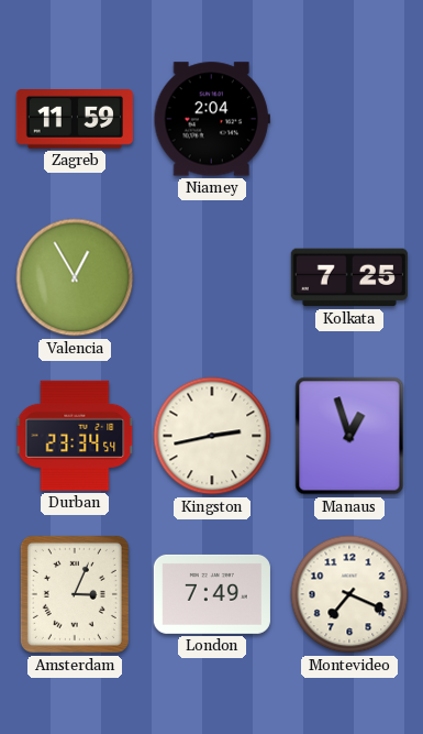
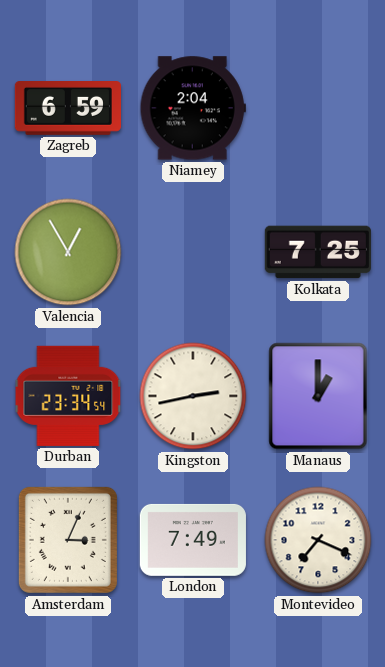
Zagreb: 11:59 -> 6:59 (68, 109)
Manaus: 12:57 -> 1:00 (318, 396)
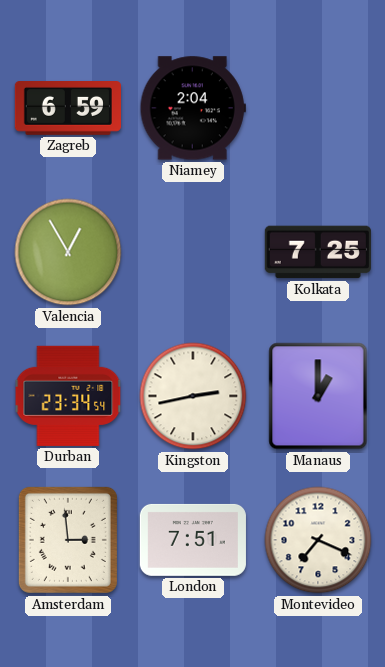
Amsterdam: 3:04 -> 2:59 (68, 540)
London: 7:49 -> 7:51 (193, 540)
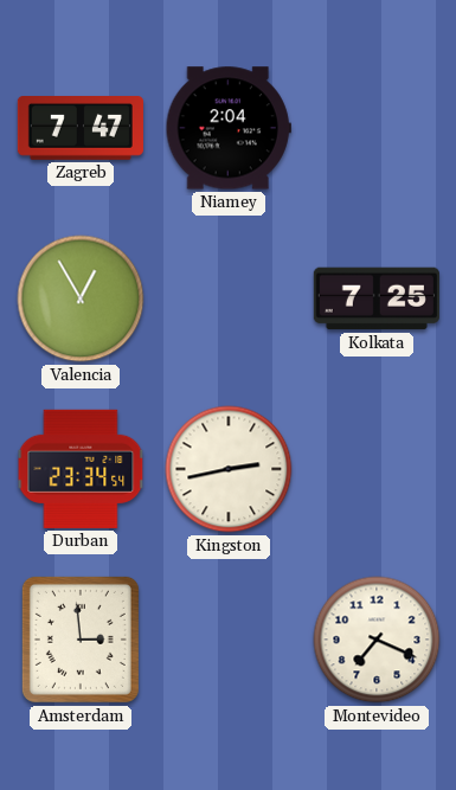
Zagreb: 6:59 -> 7:47 (81, 129)
Manaus: 1:00 -> none (318, 396)
London: 7:51 -> none (193, 540)
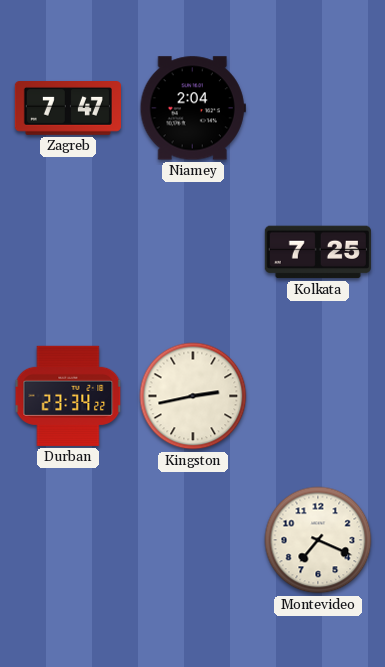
Valencia: 12:55 -> none (81, 298)
Durban: 23:34:54 -> 23:34:22 (68, 396)
Amsterdam: 2:59 -> none (81, 640)
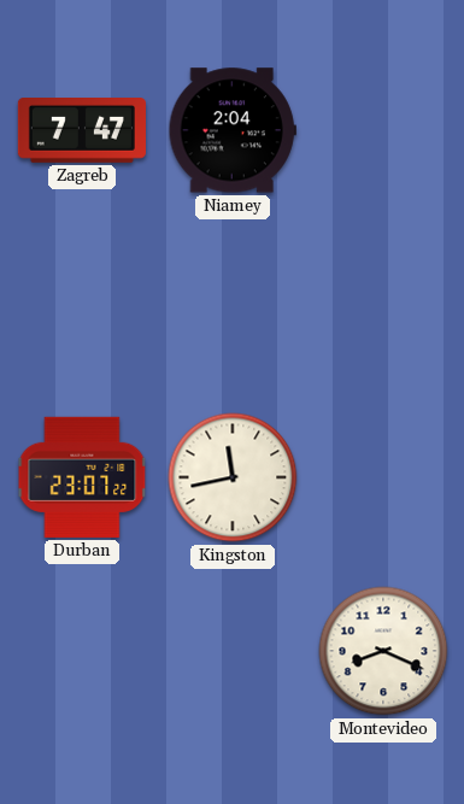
Kolkata: 7:25 -> none (318, 252)
Durban: 23:34 -> 23:07 (82, 477)
Kingston: 2:43 -> 11:43 (233, 477)
Montevideo: 7:19 -> 8:19 (383, 651)
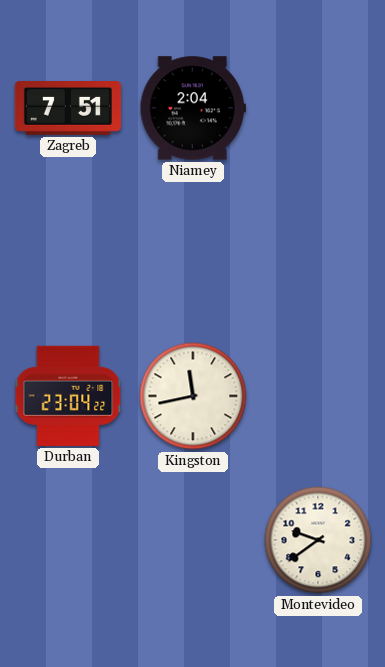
Zagreb: 7:47 -> 7:51 (68, 109)
Durban: 23:07 -> 23:04 (68, 396)
Montevideo: 8:19 -> 9:39 (318, 540)
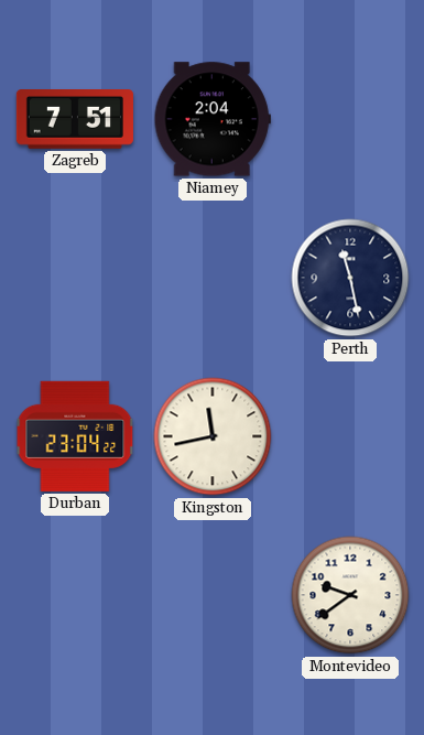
Perth: none -> 11:28 (350, 278)
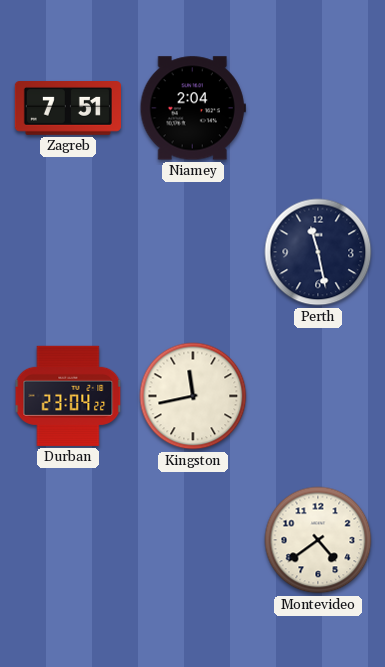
Montevideo: 9:39 -> 4:39 (318, 540)
